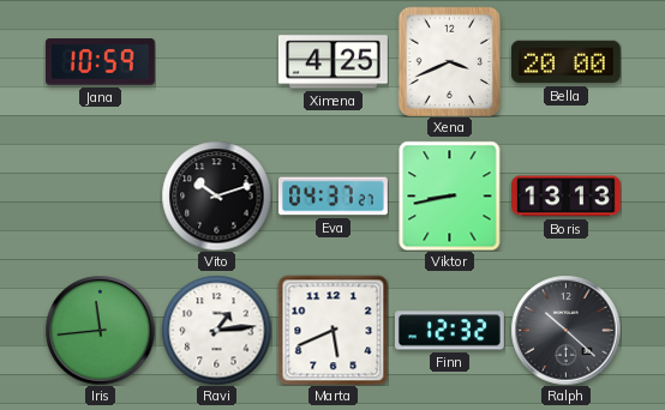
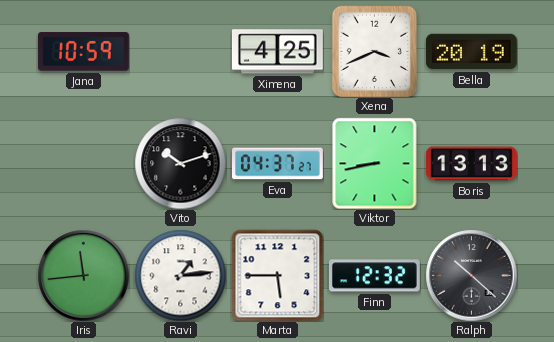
Bella: 20:00 -> 20:19 (471, 52)
Marta: 5:41 -> 5:45 (277, 275)
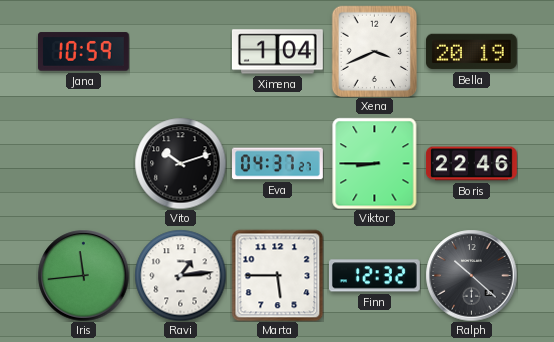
Ximena: 4:25 -> 1:04 (277, 52)
Viktor: 8:43 -> 8:45 (375, 163)
Boris: 13:13 -> 22:46 (471, 164)
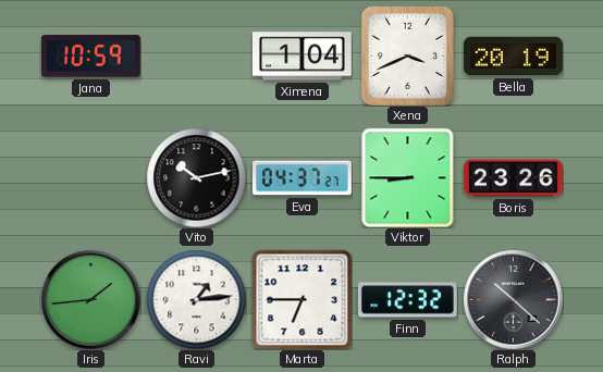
Vito: 10:12 -> 10:13 (196, 177)
Boris: 22:46 -> 23:26 (513, 178)
Iris: 11:44 -> 1:44 (90, 299)
Marta: 5:45 -> 6:45 (301, 299)
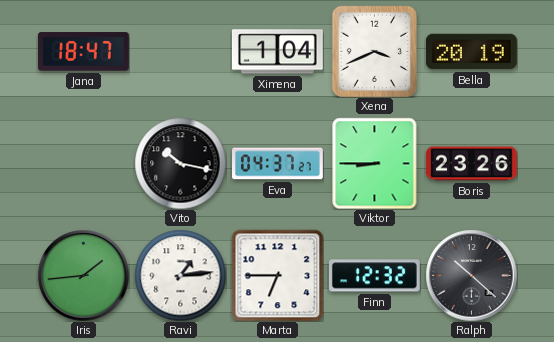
Jana: 10:59 -> 18:47 (83, 52)
Vito: 10:13 -> 10:17 (180, 163)
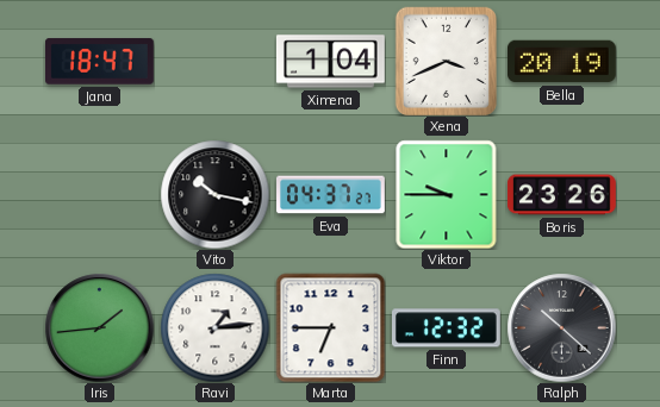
Viktor: 8:45 -> 9:45 (447, 194)
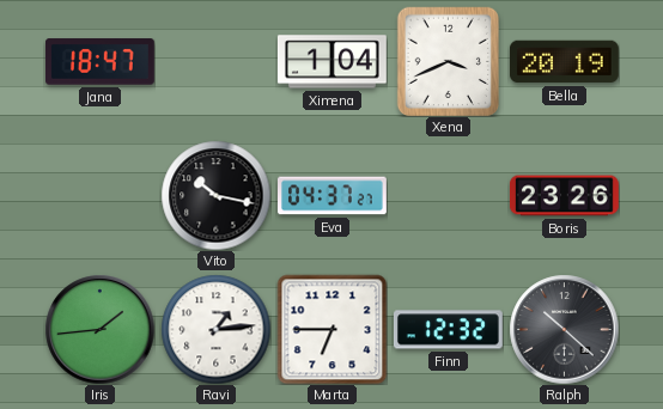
Viktor: 9:45 -> none (447, 194)
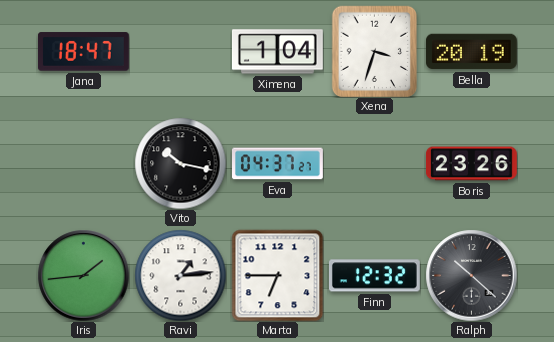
Xena: 3:41 -> 3:33 (374, 51)
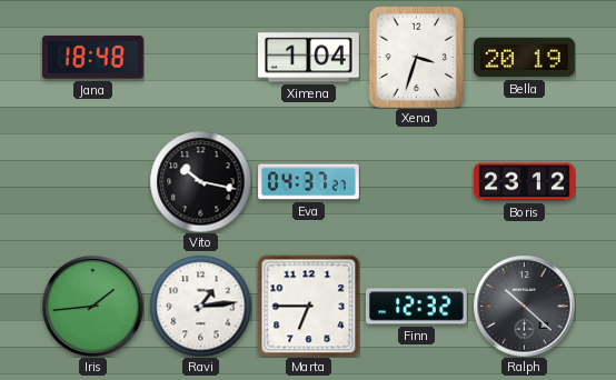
Jana: 18:47 -> 18:48 (92, 58)
Boris: 23:26 -> 23:12 (524, 182)
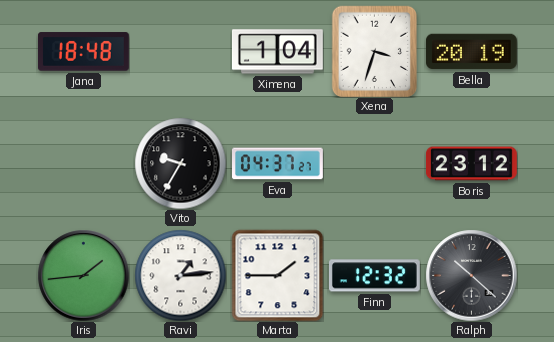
Vito: 10:17 -> 9:35 (180, 163)
Marta: 6:45 -> 1:45 (277, 275)
